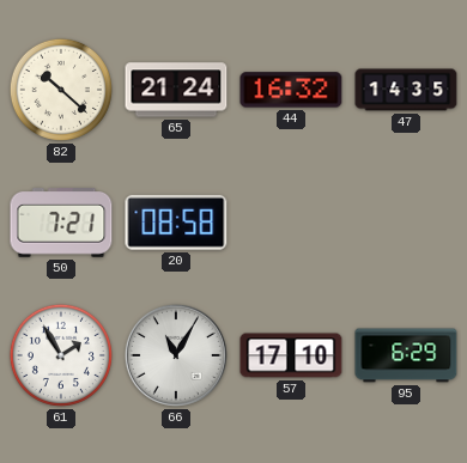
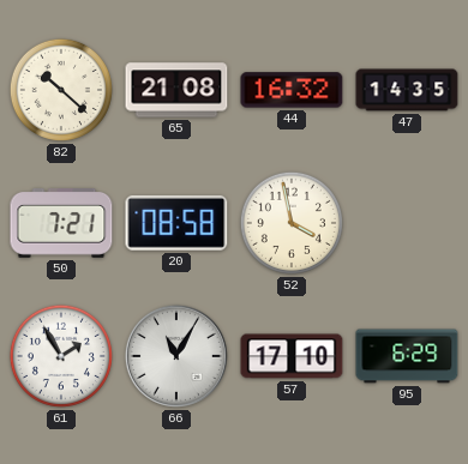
65: 21:24 -> 21:08 (176, 90)
52: none -> 3:58 (292, 223)
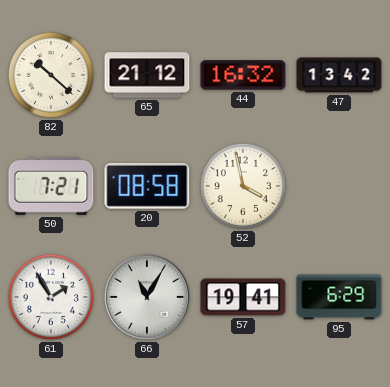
65: 21:08 -> 21:12 (147, 75)
47: 14:35 -> 13:42 (339, 75)
57: 17:10 -> 19:41 (243, 297)
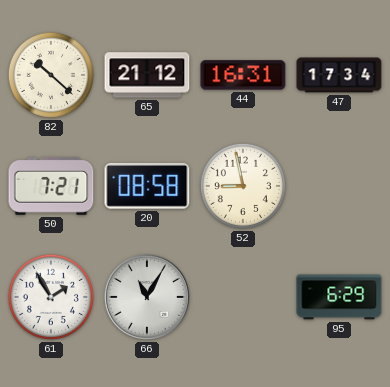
44: 16:32 -> 16:31 (243, 75)
47: 13:42 -> 17:34 (339, 75)
52: 3:58 -> 8:58 (243, 186)
57: 19:41 -> none (243, 297)
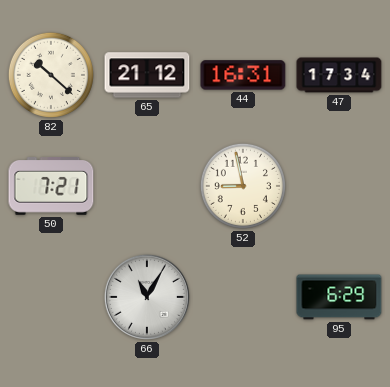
20: 08:58 -> none (147, 186)
61: 1:55 -> none (51, 297)
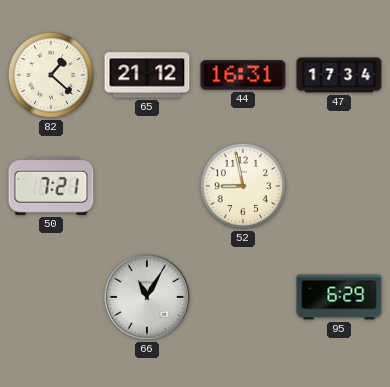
82: 10:22 -> 1:22 (51, 75)
